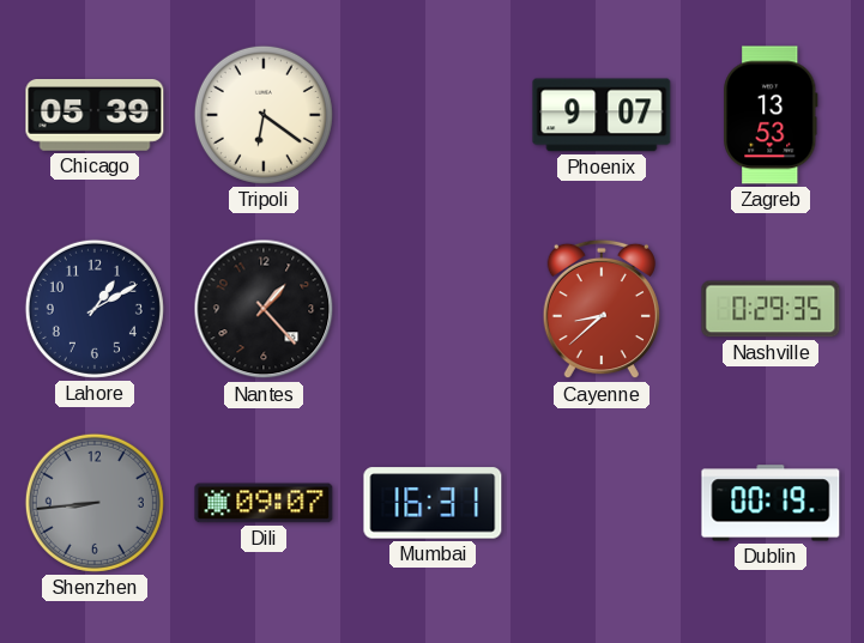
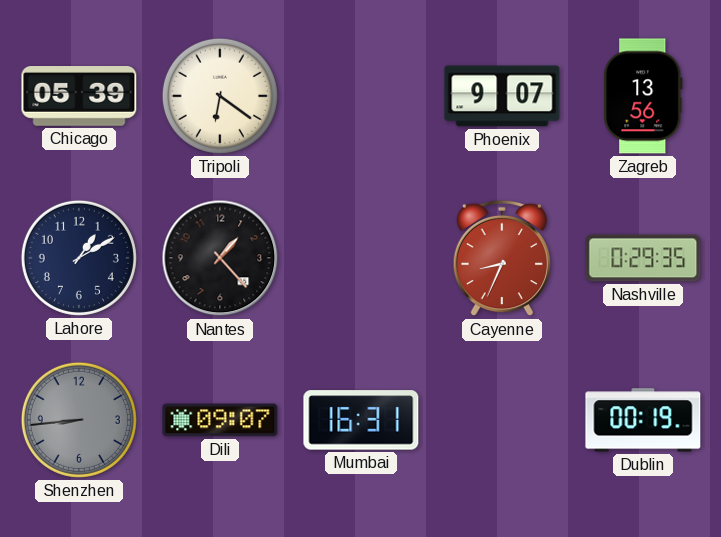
Zagreb: 13:53 -> 13:56 (643, 96)
Cayenne: 8:38 -> 8:34 (502, 258)
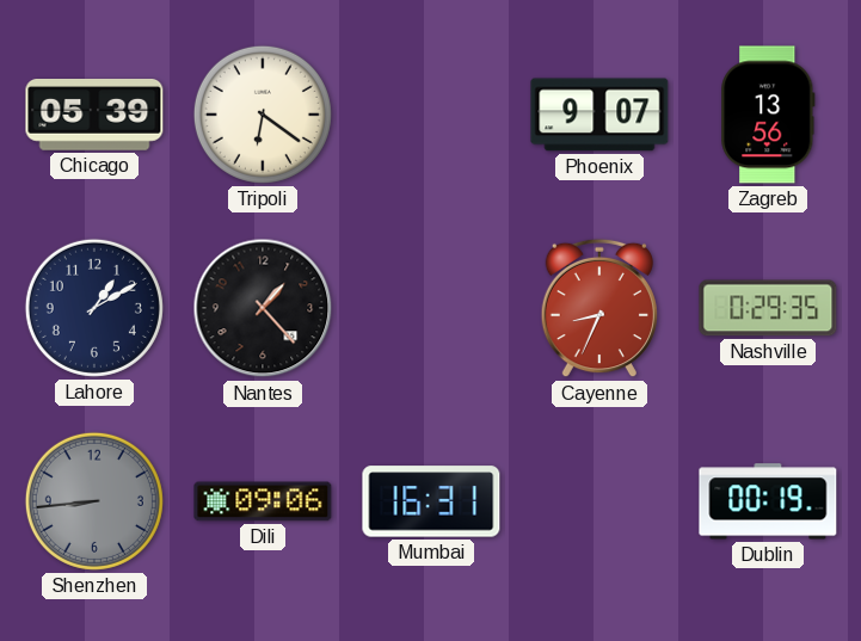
Dili: 09:07 -> 09:06 (263, 501)
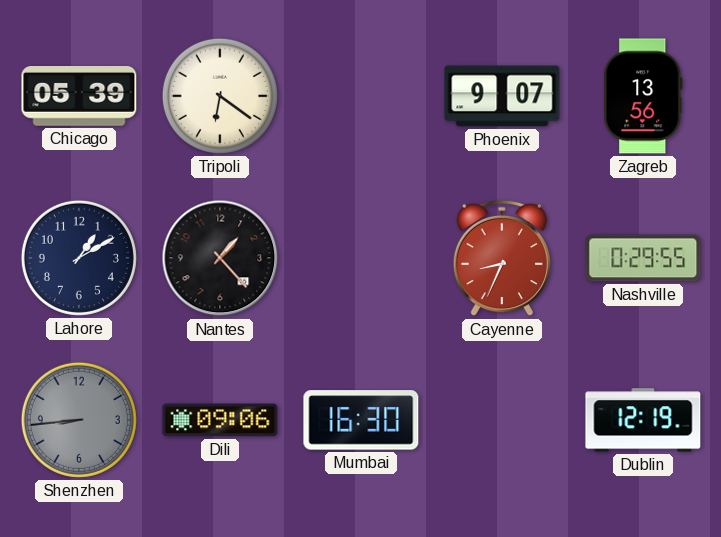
Nashville: 0:29:35 -> 0:29:55 (643, 258)
Mumbai: 16:31 -> 16:30 (361, 420)
Dublin: 00:19 -> 12:19 (643, 420)
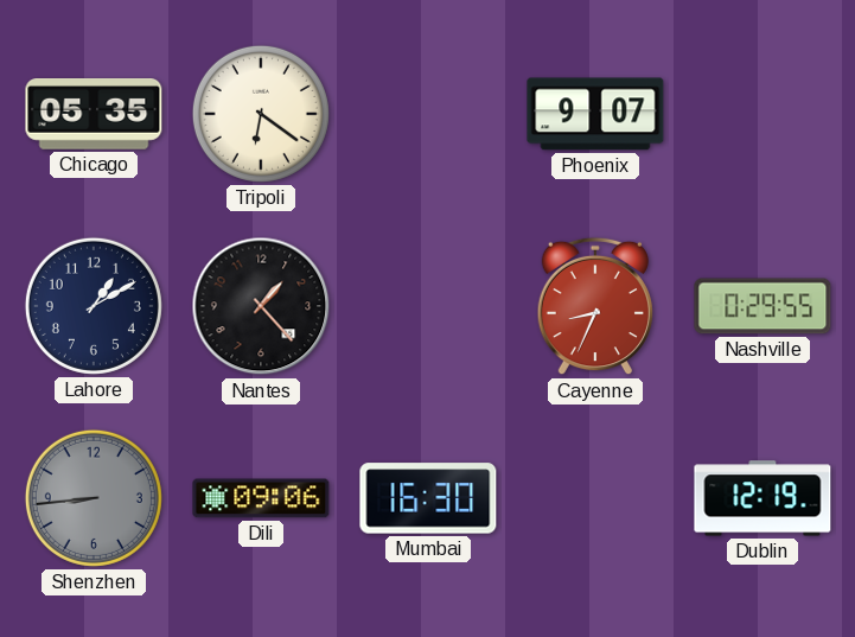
Chicago: 05:39 -> 05:35 (94, 115)
Zagreb: 13:56 -> none (643, 96)
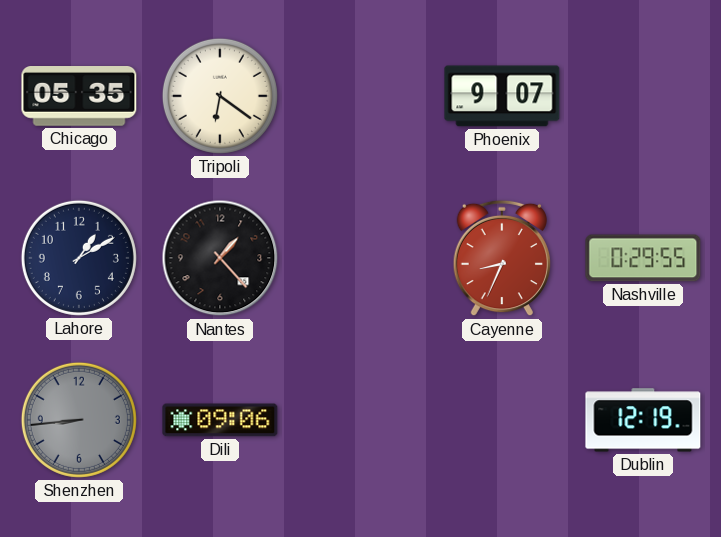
Mumbai: 16:30 -> none (428, 498)
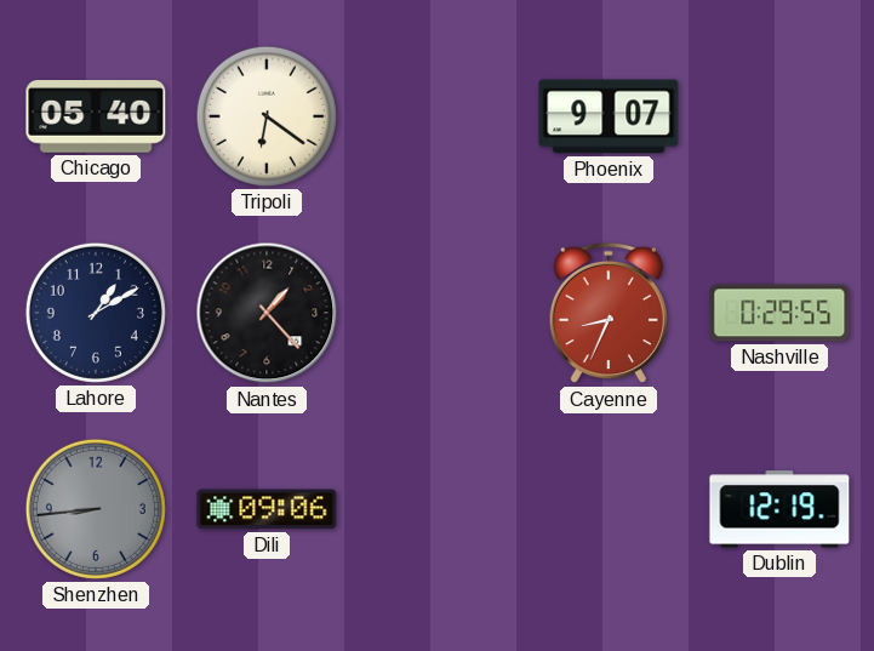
Chicago: 05:35 -> 05:40 (96, 118)
